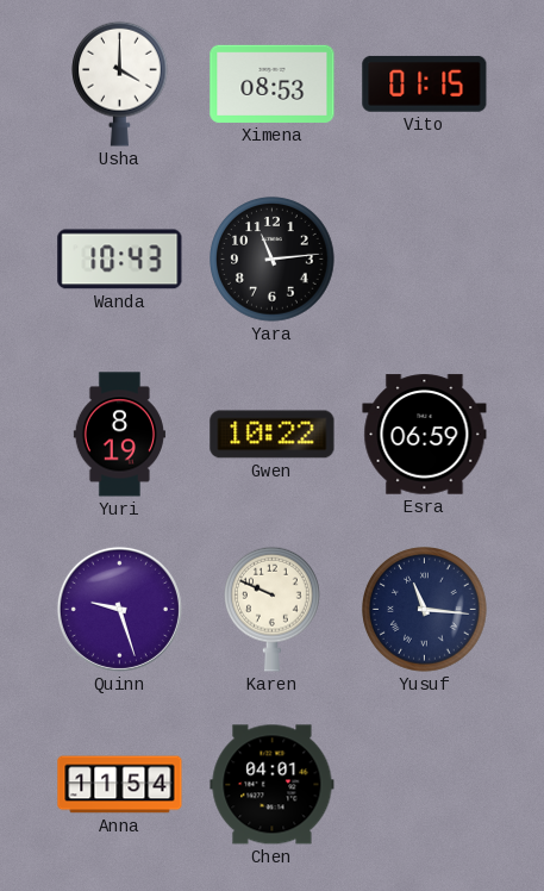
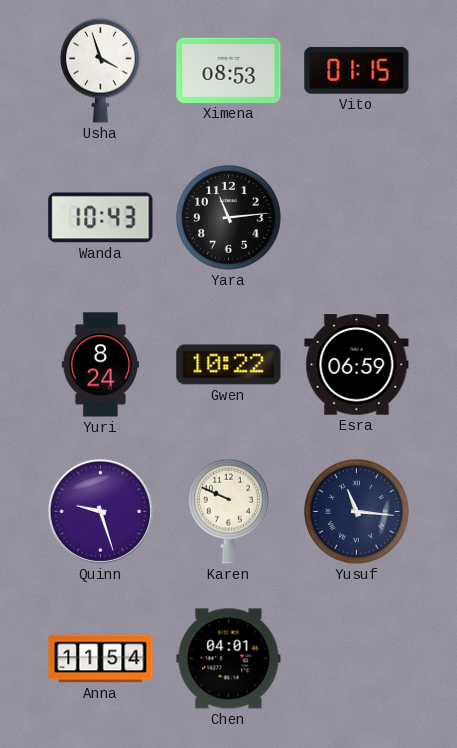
Usha: 4:00 -> 3:57 (101, 70)
Yuri: 8:19 -> 8:24 (100, 365)
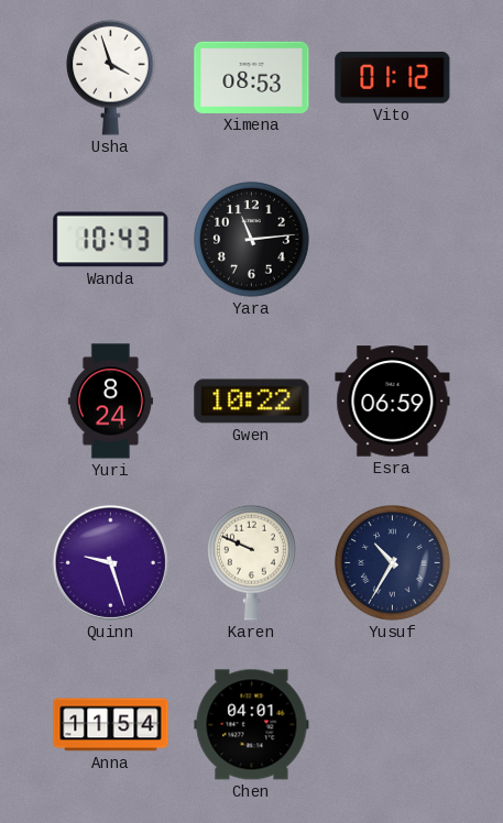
Vito: 01:15 -> 01:12 (393, 77)
Yusuf: 11:16 -> 10:35 (393, 563)
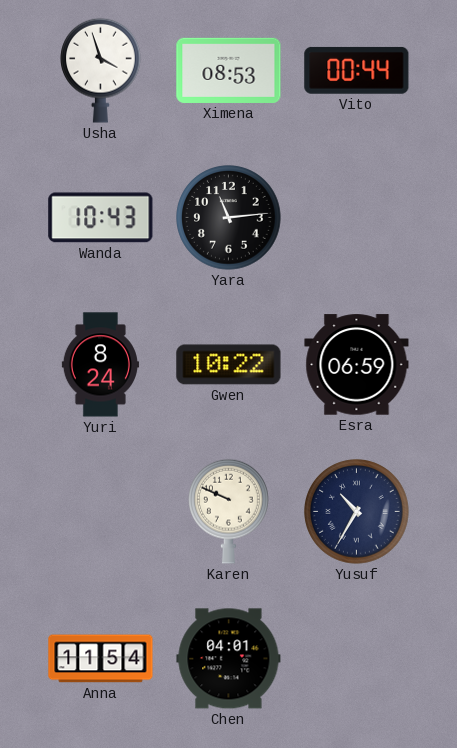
Vito: 01:12 -> 00:44 (357, 70)
Quinn: 9:27 -> none (110, 562)
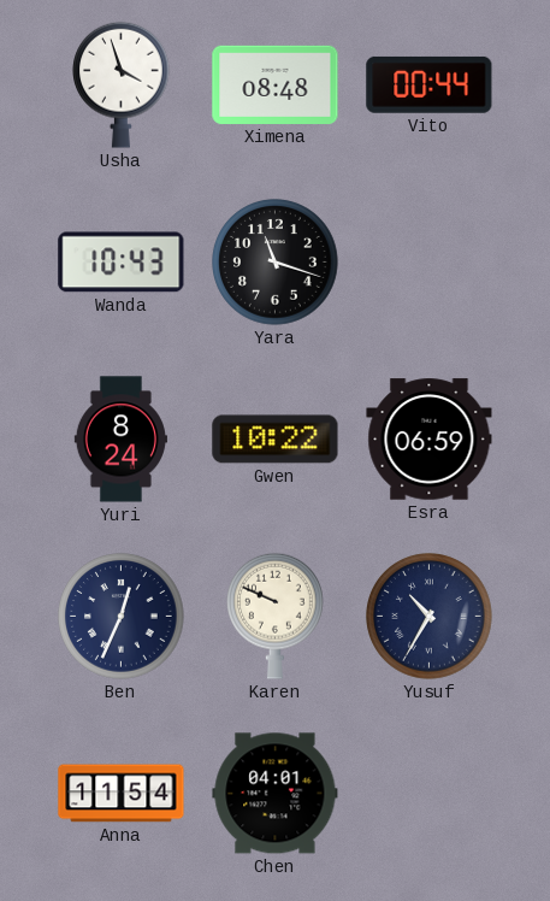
Ximena: 08:53 -> 08:48 (276, 84)
Yara: 11:14 -> 11:18 (276, 263)
Ben: none -> 12:34 (122, 617)
